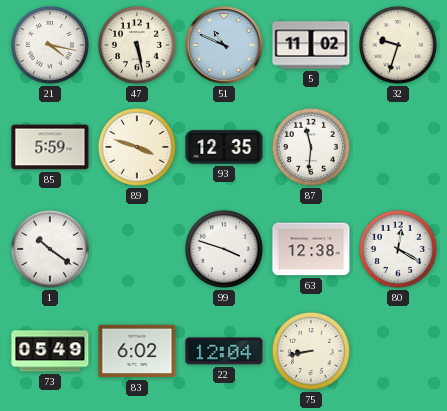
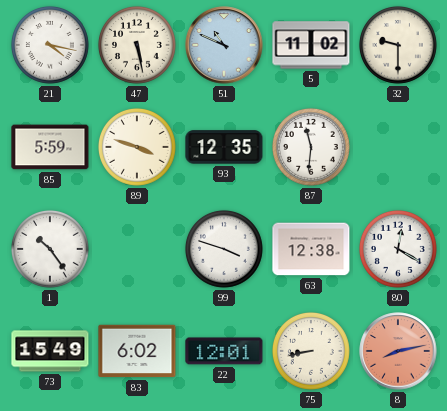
32: 9:33 -> 9:30 (398, 45)
1: 10:21 -> 10:24 (50, 249)
73: 05:49 -> 15:49 (50, 351)
22: 12:04 -> 12:01 (224, 351)
8: none -> 8:13 (398, 351)
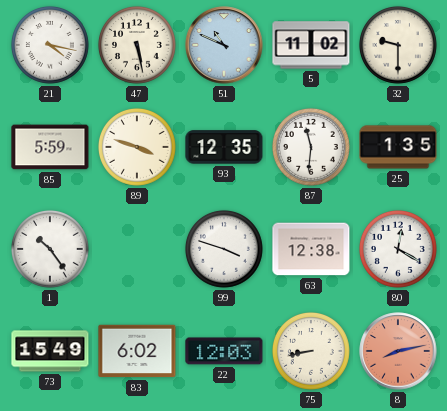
25: none -> 1:35 (398, 147)
22: 12:01 -> 12:03 (224, 351)
